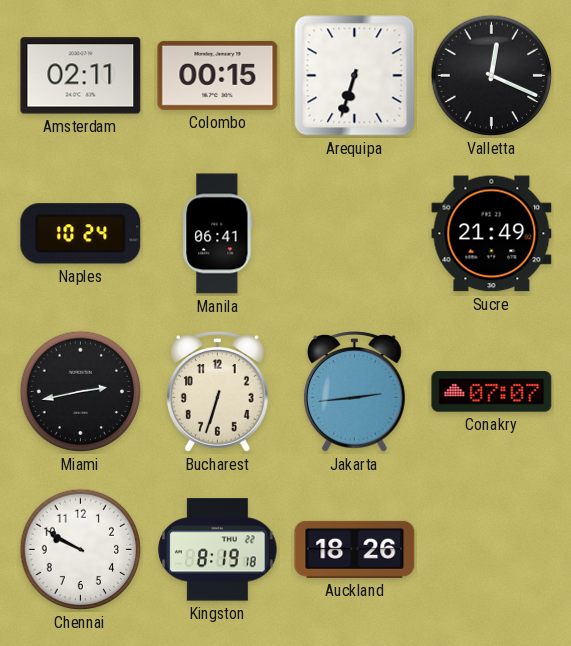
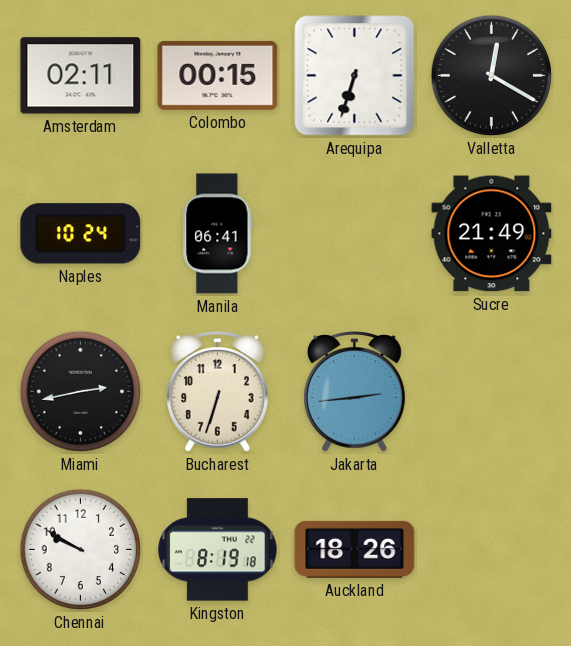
Valletta: 12:19 -> 12:20 (492, 76)
Conakry: 07:07 -> none (492, 392)
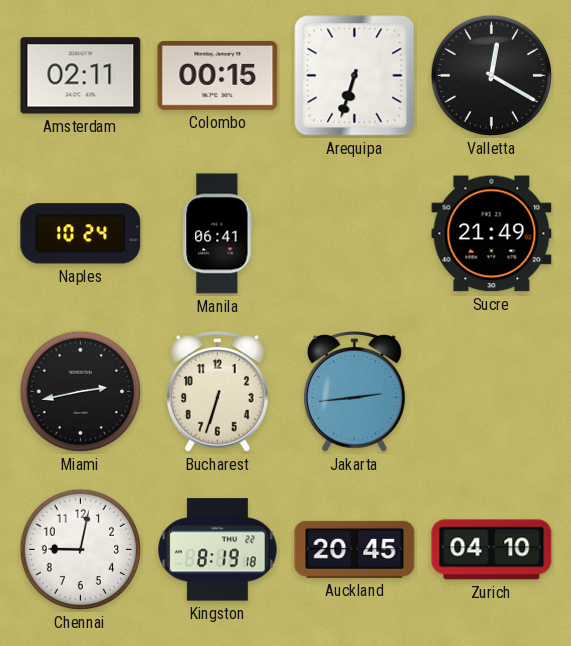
Chennai: 9:50 -> 9:02 (81, 550)
Auckland: 18:26 -> 20:45 (355, 549)
Zurich: none -> 04:10 (492, 550)
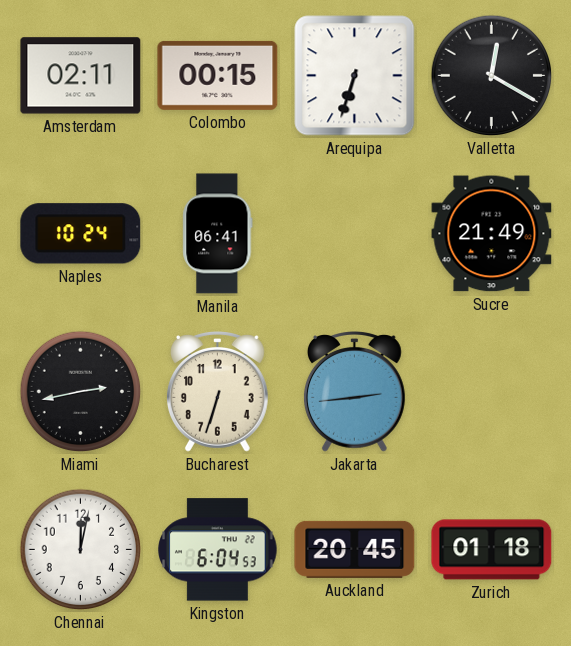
Chennai: 9:02 -> 12:02 (81, 550)
Kingston: 8:19 -> 6:04 (218, 550)
Zurich: 04:10 -> 01:18 (492, 550)
